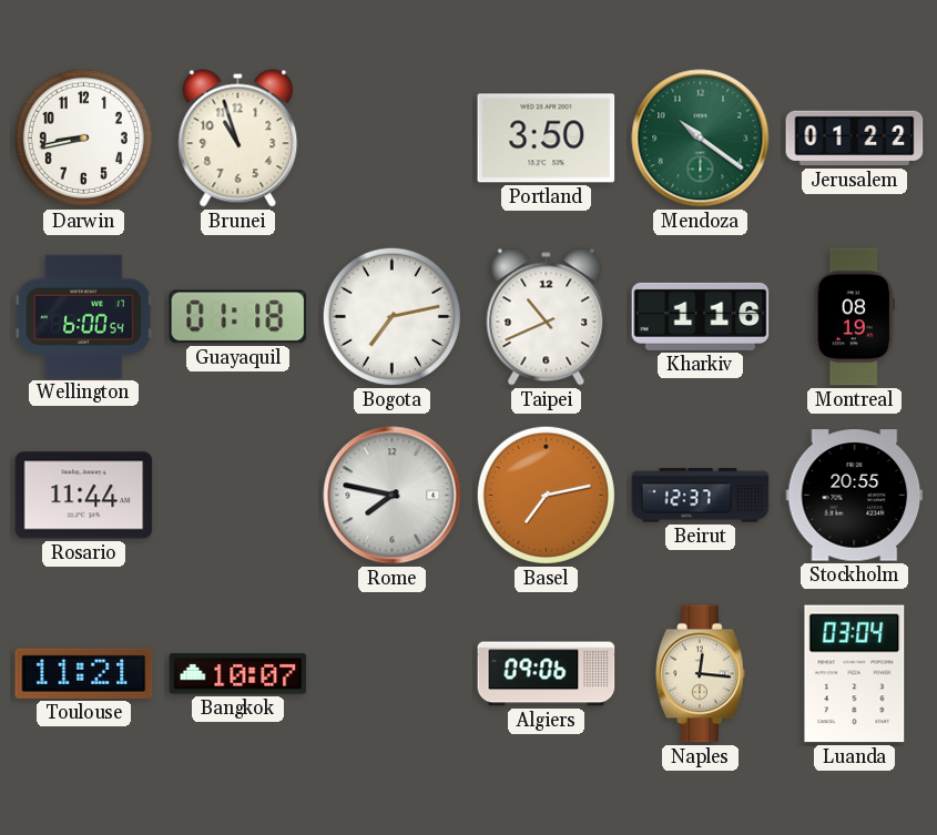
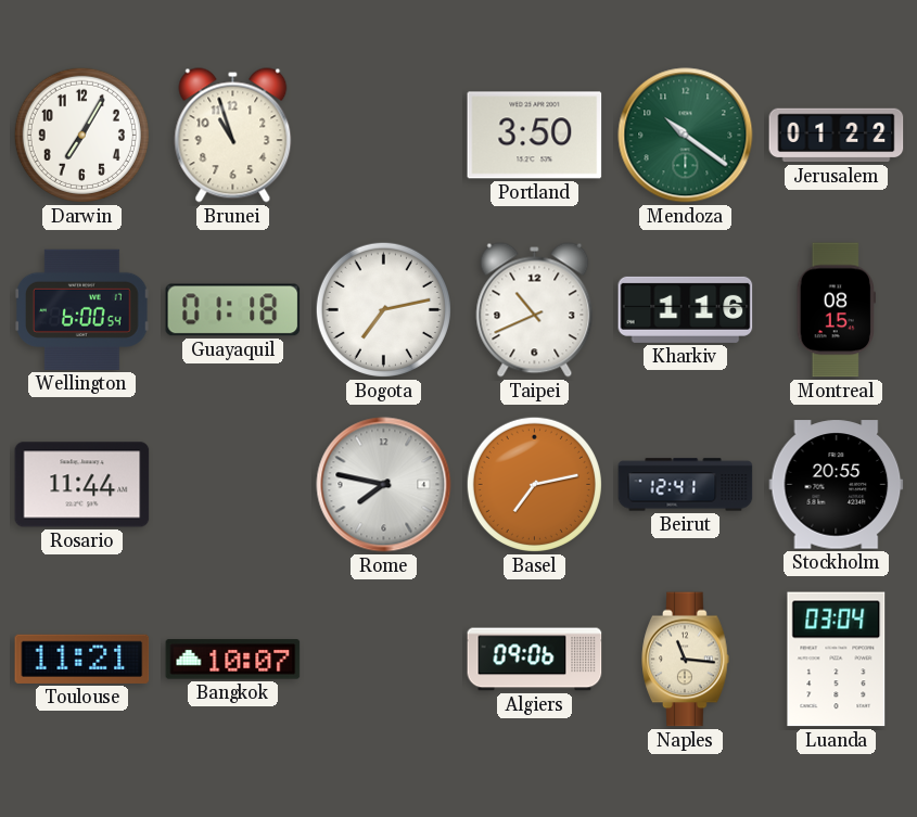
Darwin: 8:43 -> 7:05 (81, 135)
Montreal: 08:19 -> 08:15 (836, 310)
Beirut: 12:37 -> 12:41 (686, 485)
Naples: 12:16 -> 11:16 (686, 660)
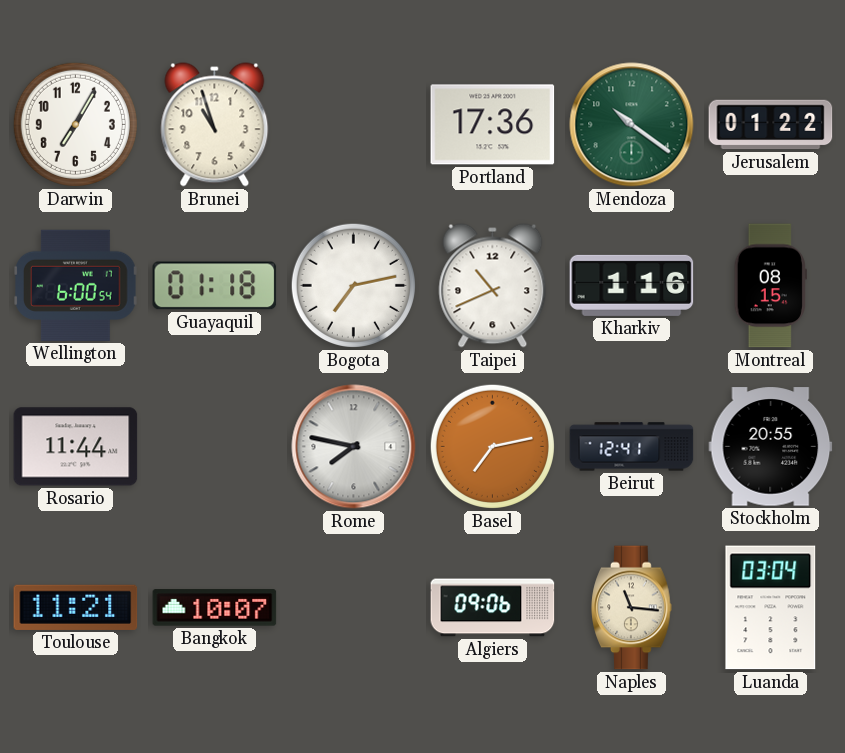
Portland: 3:50 -> 17:36 (493, 125)
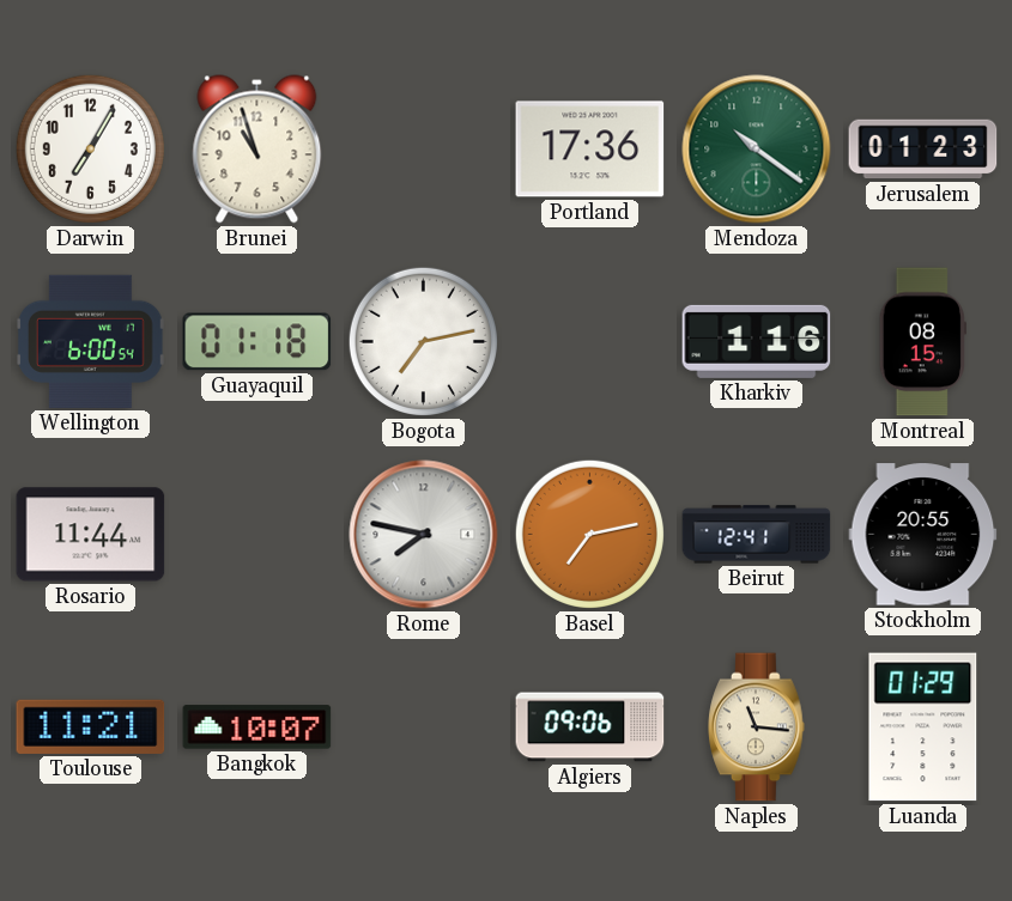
Jerusalem: 01:22 -> 01:23 (923, 150)
Taipei: 10:41 -> none (493, 286)
Luanda: 03:04 -> 01:29 (923, 728)
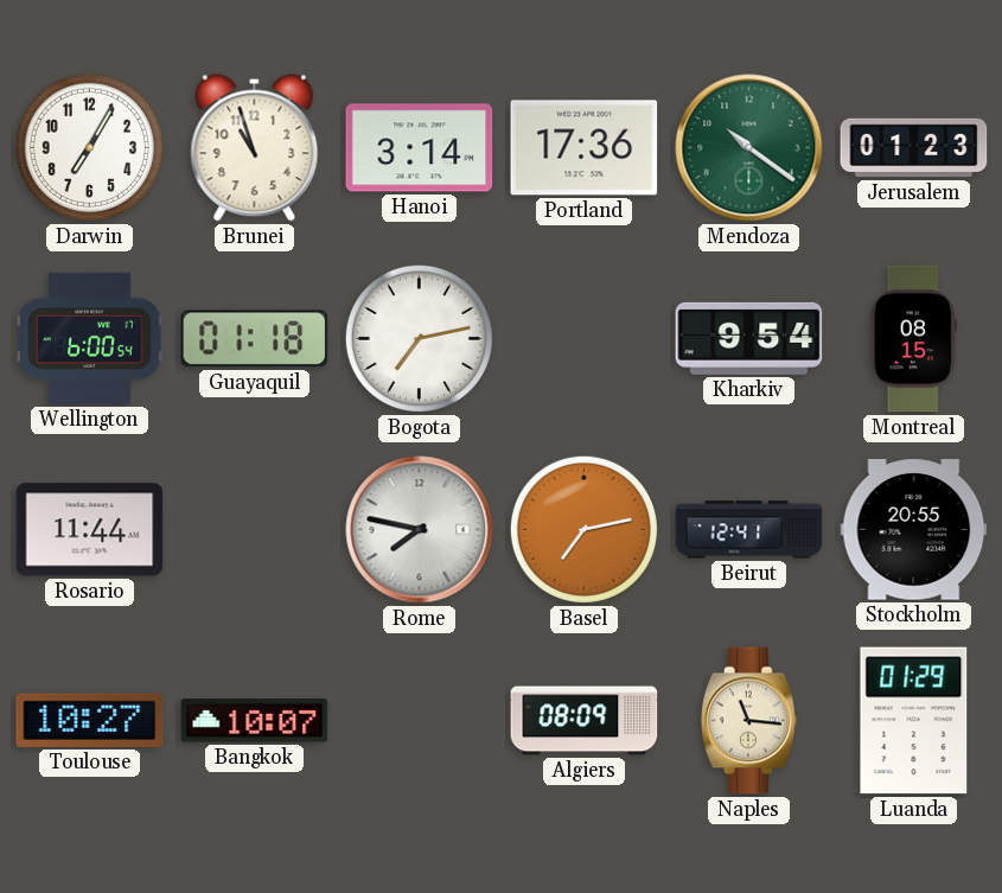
Hanoi: none -> 3:14 (420, 148)
Kharkiv: 1:16 -> 9:54 (749, 338)
Toulouse: 11:21 -> 10:27 (90, 720)
Algiers: 09:06 -> 08:09 (585, 721)
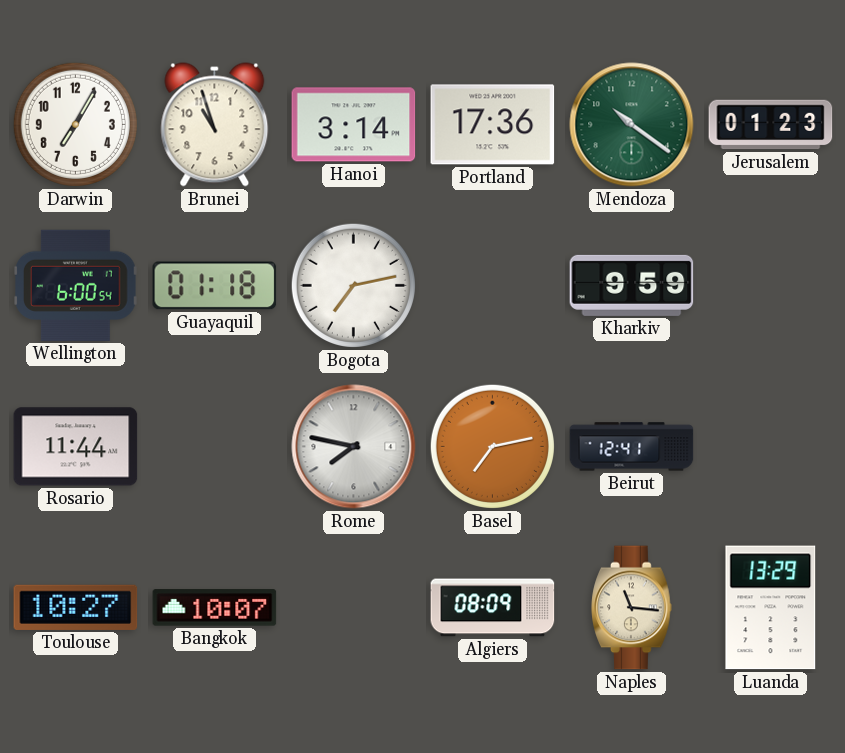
Kharkiv: 9:54 -> 9:59 (632, 285)
Montreal: 08:15 -> none (913, 339)
Stockholm: 20:55 -> none (914, 530)
Luanda: 01:29 -> 13:29 (771, 608)
